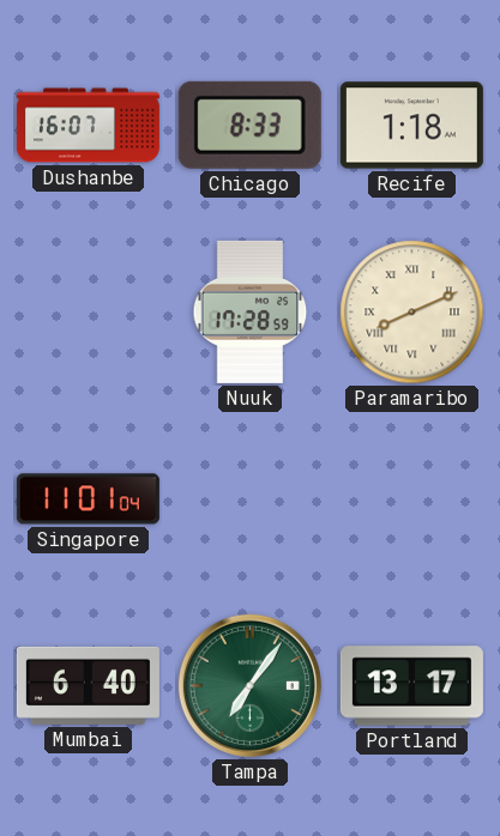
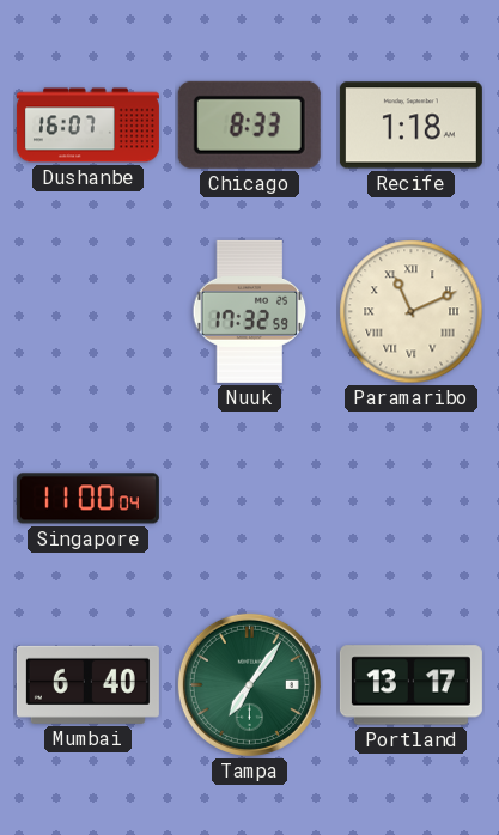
Nuuk: 17:28 -> 17:32 (250, 311)
Paramaribo: 8:11 -> 11:11 (412, 312)
Singapore: 11:01 -> 11:00 (87, 499)
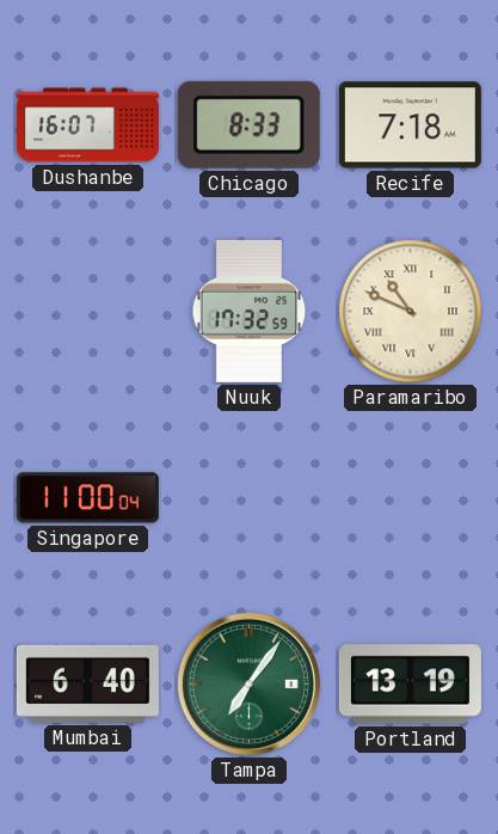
Recife: 1:18 -> 7:18 (410, 125)
Paramaribo: 11:11 -> 10:49 (411, 312)
Portland: 13:17 -> 13:19 (410, 685)
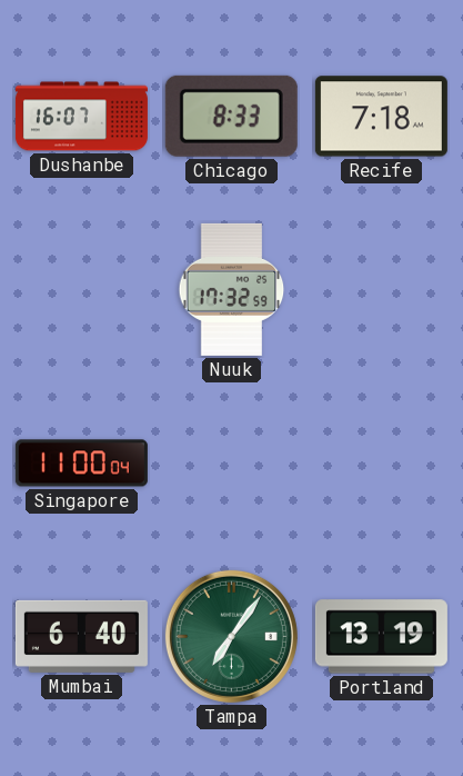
Paramaribo: 10:49 -> none (411, 312)
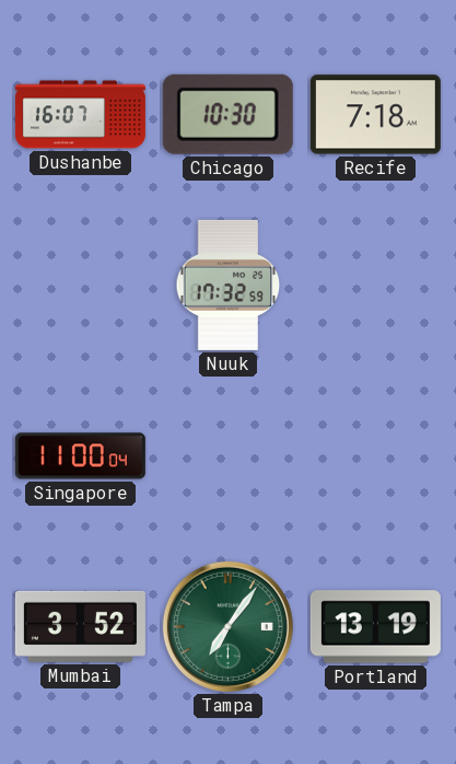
Chicago: 8:33 -> 10:30 (227, 114)
Mumbai: 6:40 -> 3:52 (80, 626)
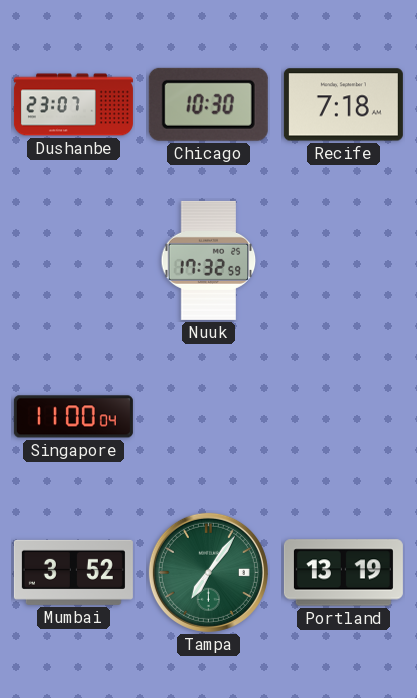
Dushanbe: 16:07 -> 23:07 (73, 105)
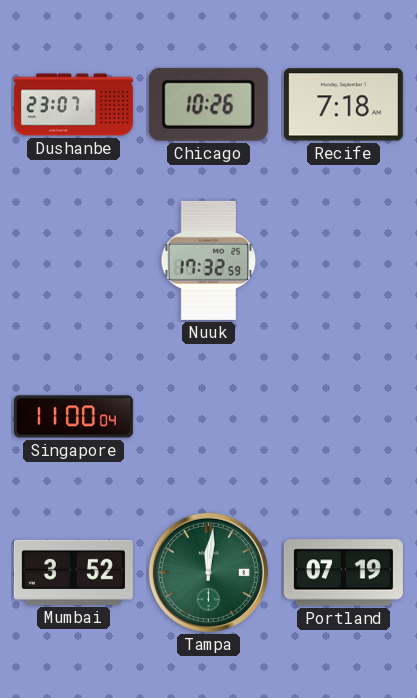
Chicago: 10:30 -> 10:26 (208, 104)
Tampa: 7:06 -> 12:01 (208, 572)
Portland: 13:19 -> 07:19 (343, 573)
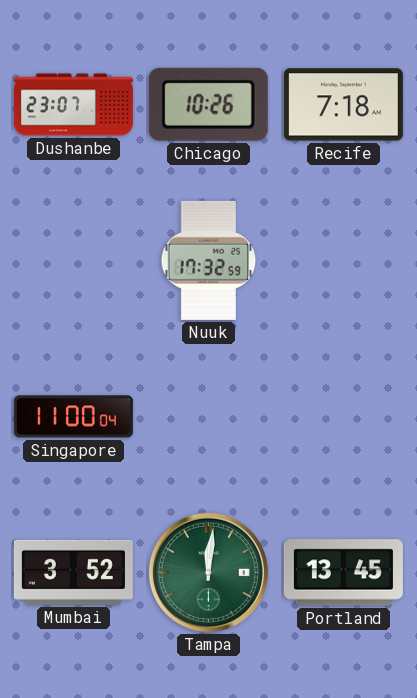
Portland: 07:19 -> 13:45 (343, 573)
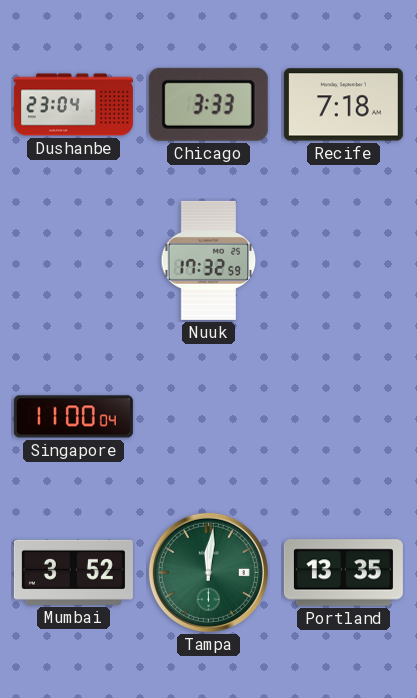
Dushanbe: 23:07 -> 23:04 (73, 105)
Chicago: 10:26 -> 3:33 (208, 104)
Portland: 13:45 -> 13:35 (343, 573)
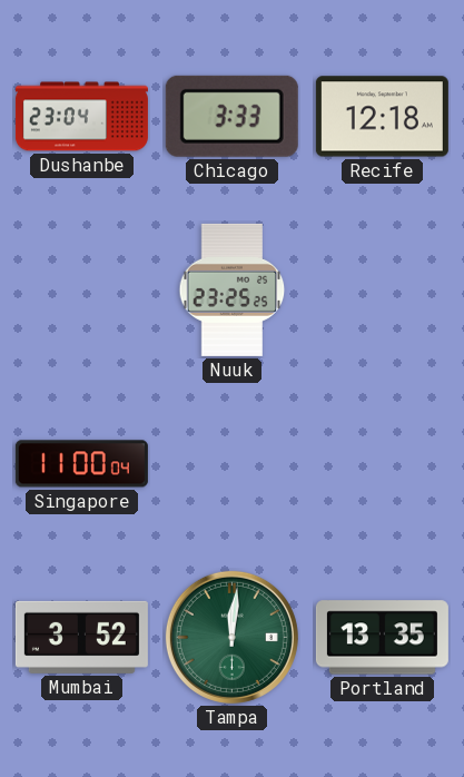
Recife: 7:18 -> 12:18 (382, 117)
Nuuk: 17:32 -> 23:25 (233, 289)
